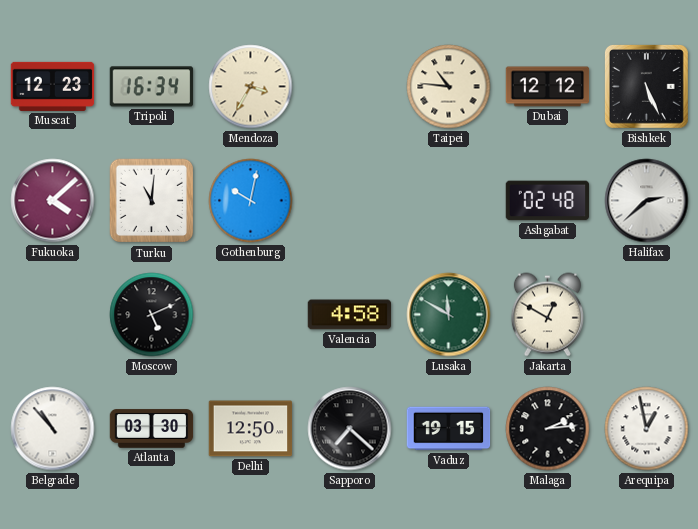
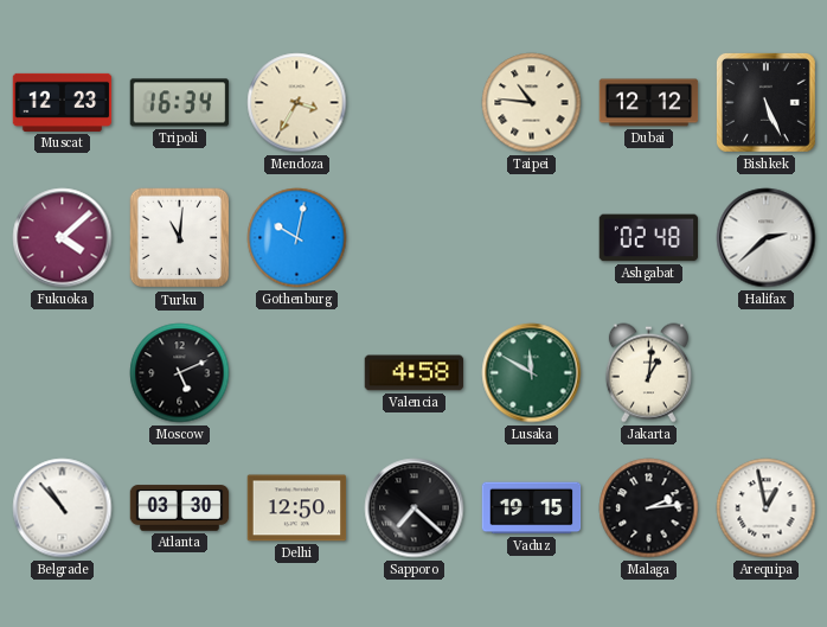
Jakarta: 12:50 -> 1:01 (648, 373)
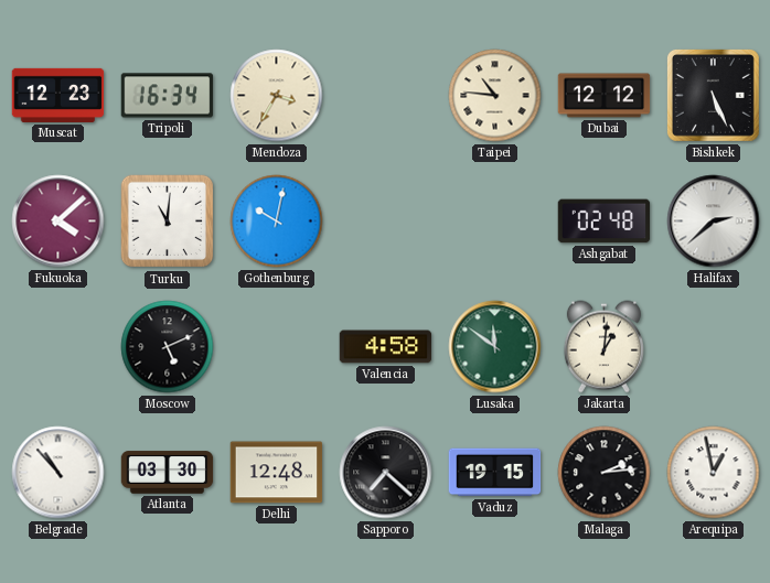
Lusaka: 11:50 -> 11:51 (495, 347)
Delhi: 12:50 -> 12:48 (277, 473)
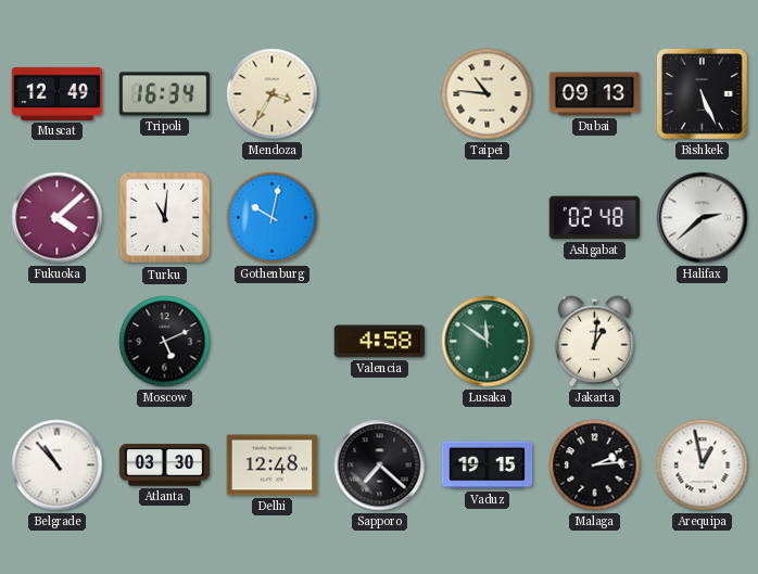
Muscat: 12:23 -> 12:49 (58, 93)
Dubai: 12:12 -> 09:13 (595, 94)
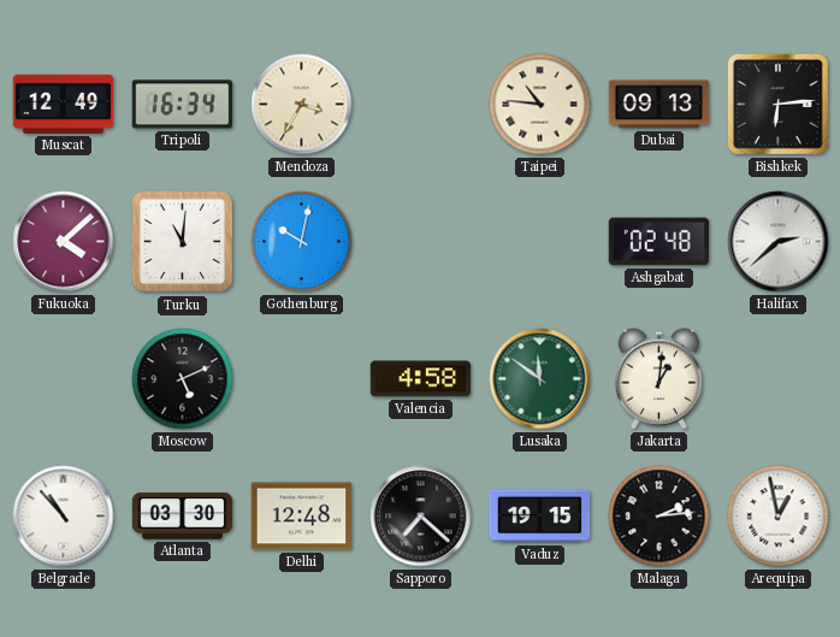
Bishkek: 5:26 -> 6:14 (777, 104)
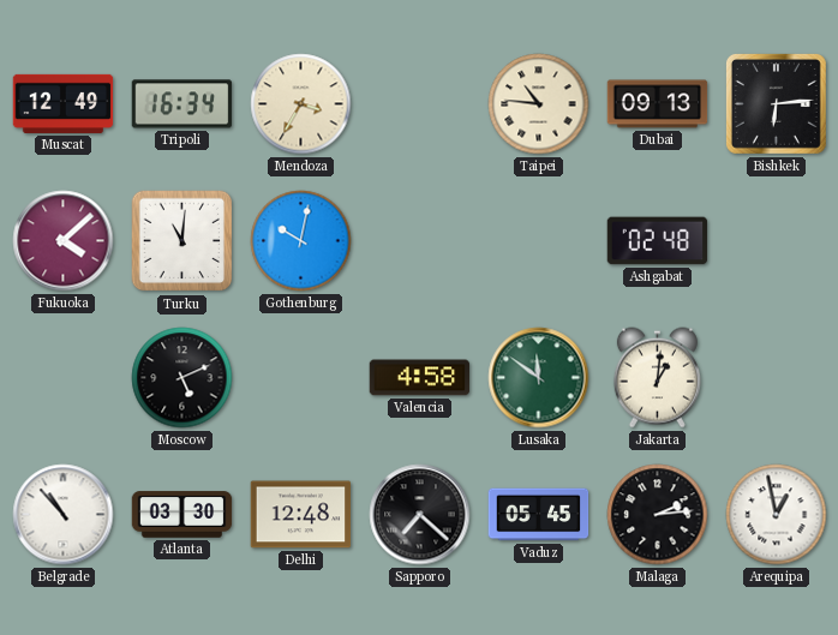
Halifax: 2:38 -> none (779, 242)
Vaduz: 19:15 -> 05:45 (539, 515)
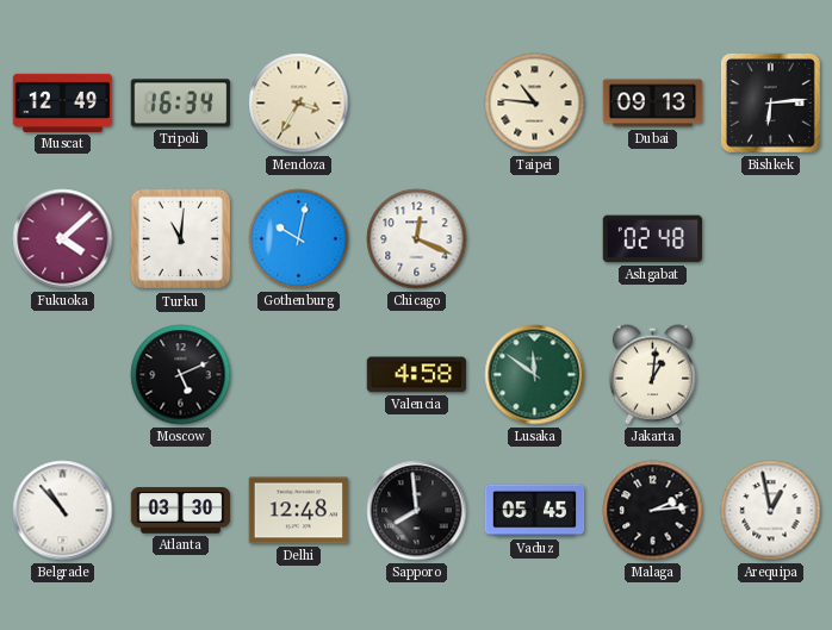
Chicago: none -> 12:19 (417, 239)
Sapporo: 7:22 -> 7:59 (417, 511)
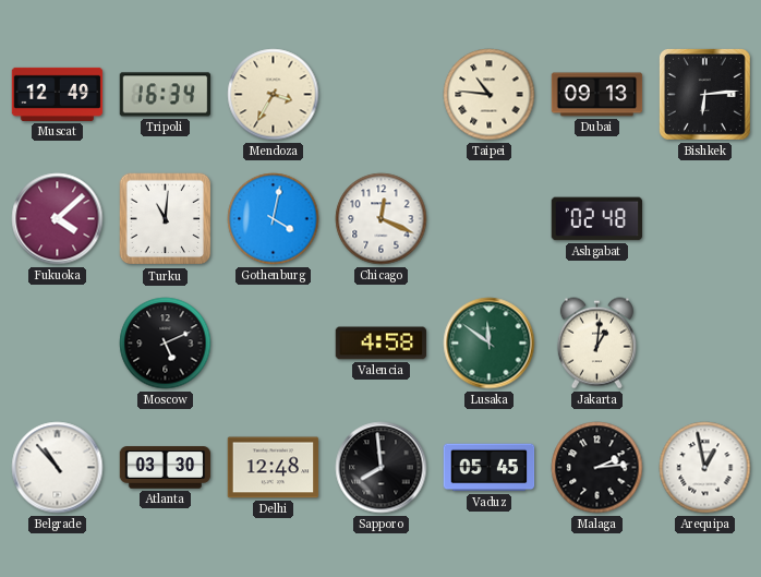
Gothenburg: 10:02 -> 4:02 (274, 219)
